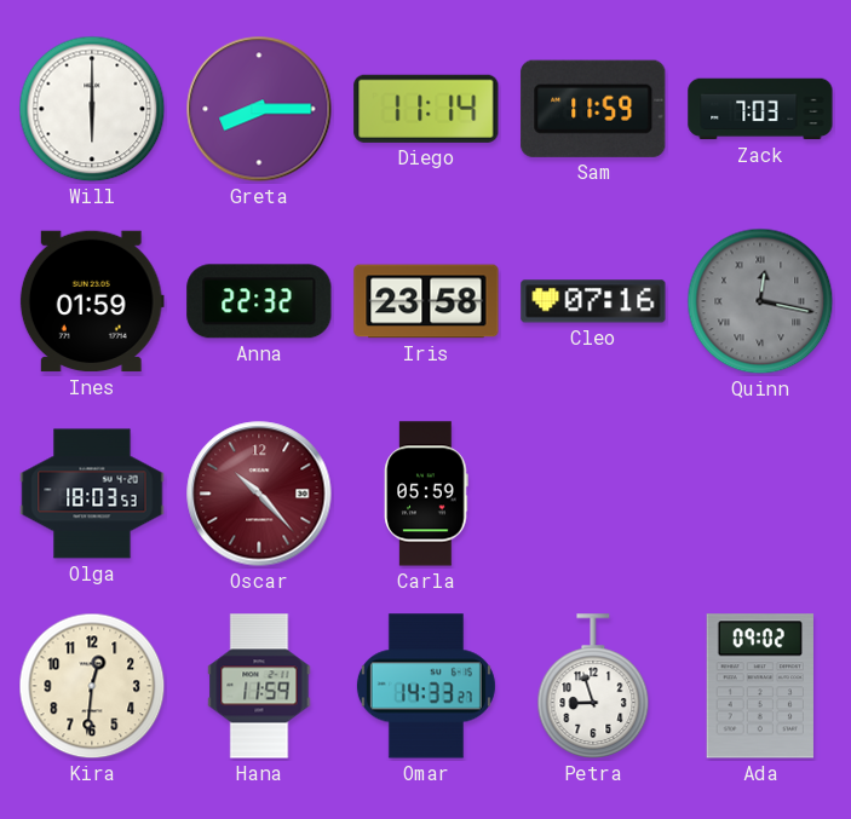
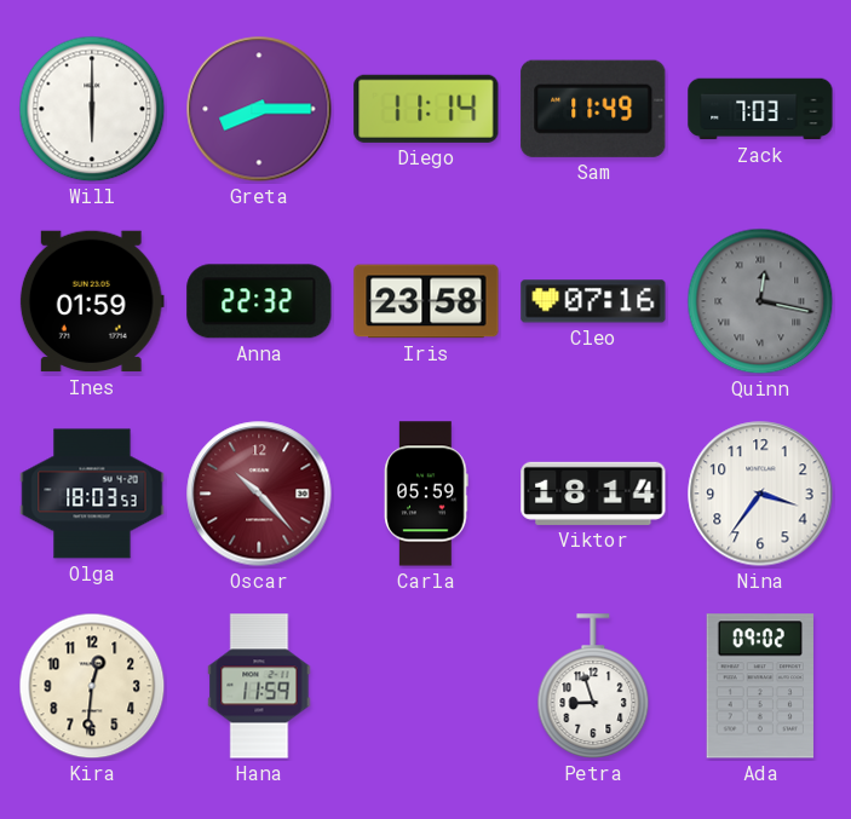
Sam: 11:59 -> 11:49 (593, 109)
Viktor: none -> 18:14 (593, 494)
Nina: none -> 3:36 (760, 494)
Omar: 14:33 -> none (426, 686)
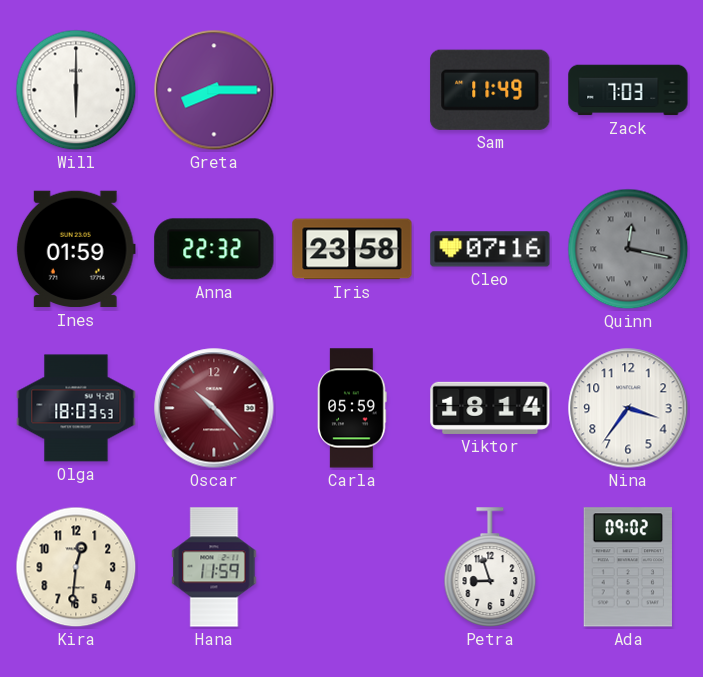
Diego: 11:14 -> none (426, 109)
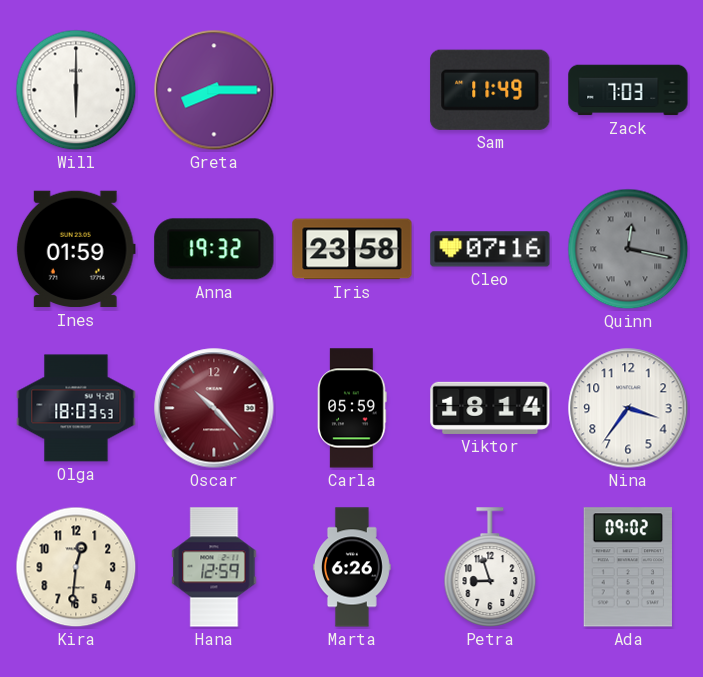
Anna: 22:32 -> 19:32 (214, 249)
Hana: 11:59 -> 12:59 (214, 567)
Marta: none -> 6:26 (352, 567)
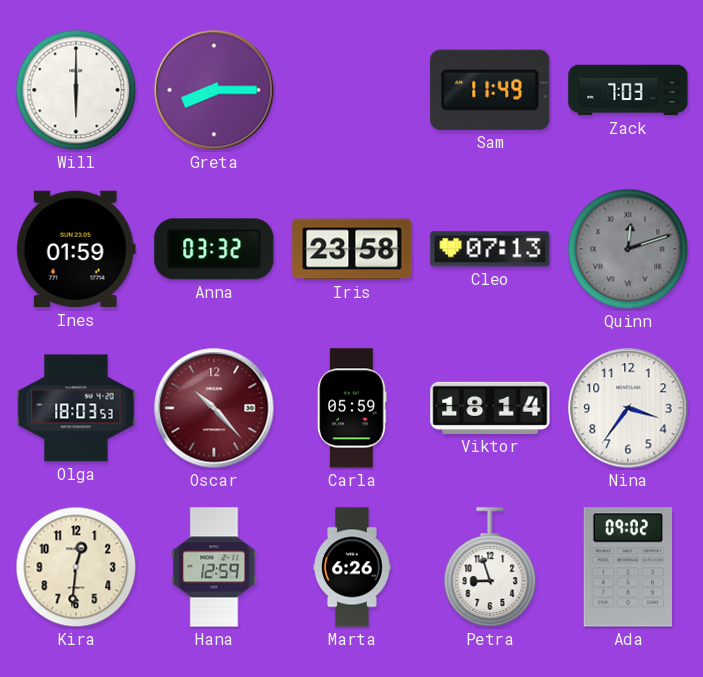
Anna: 19:32 -> 03:32 (214, 249)
Cleo: 07:16 -> 07:13 (490, 249)
Quinn: 12:17 -> 12:12 (628, 249)
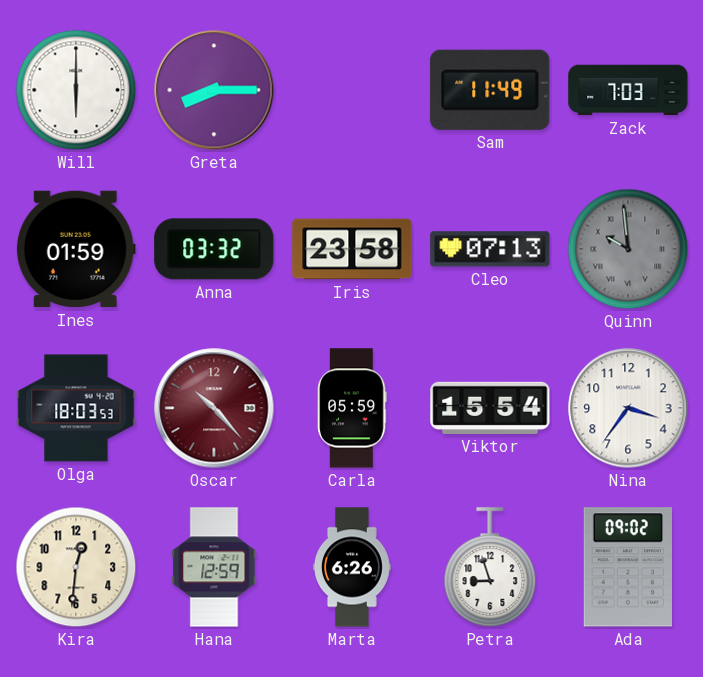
Quinn: 12:12 -> 9:59 (628, 249)
Viktor: 18:14 -> 15:54 (490, 408)
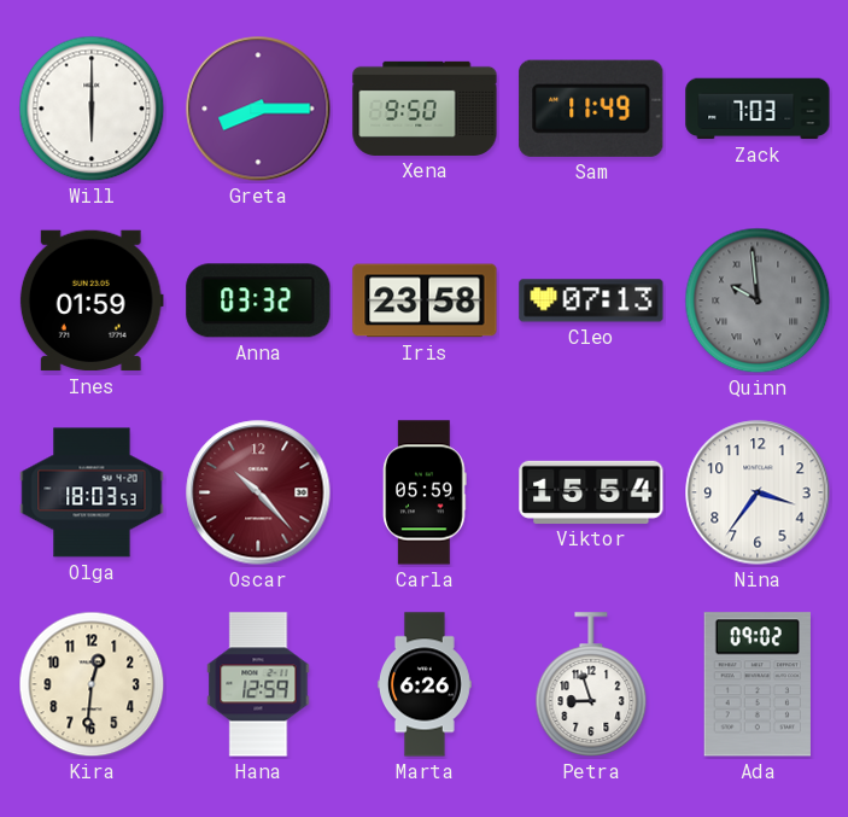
Xena: none -> 9:50 (425, 109)
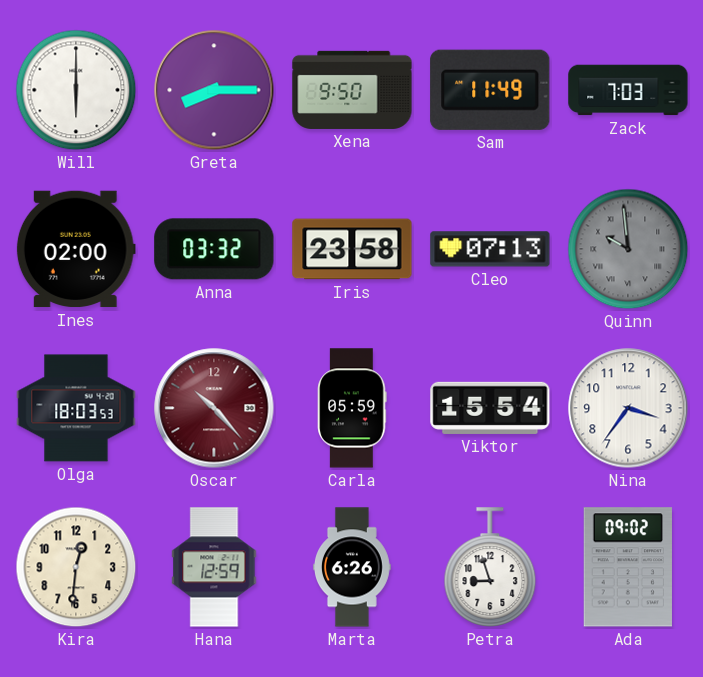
Ines: 01:59 -> 02:00 (76, 249)
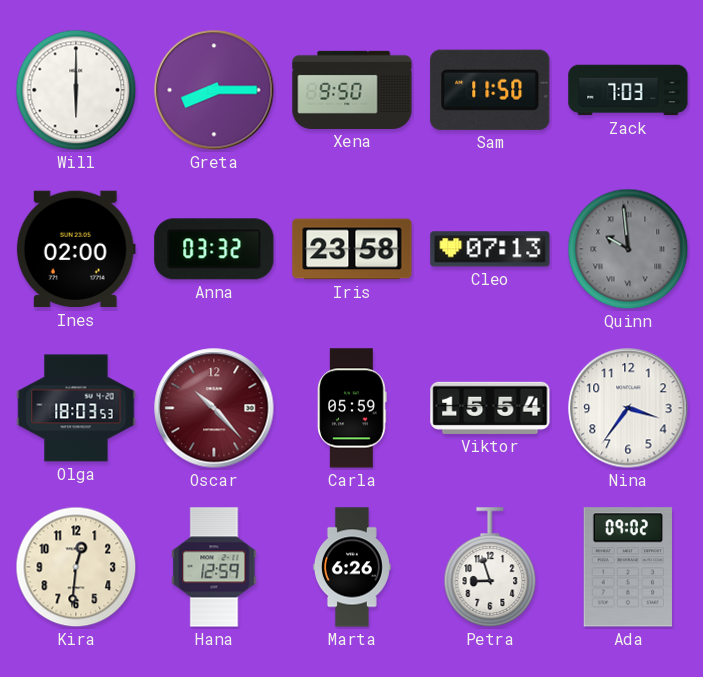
Sam: 11:49 -> 11:50 (490, 90)
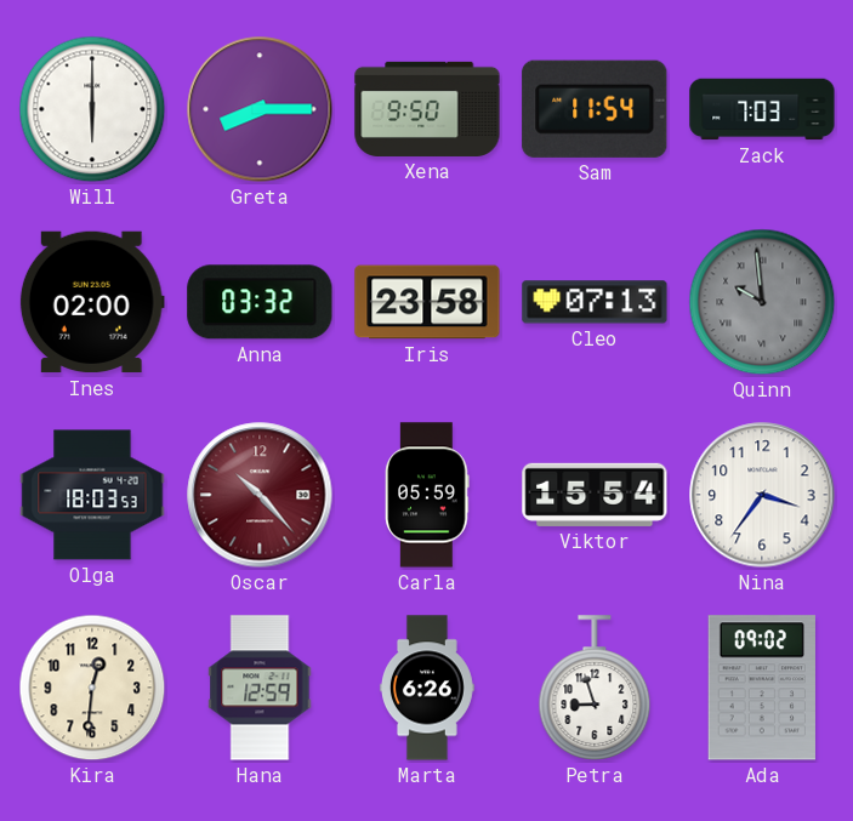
Sam: 11:50 -> 11:54 (595, 109)
